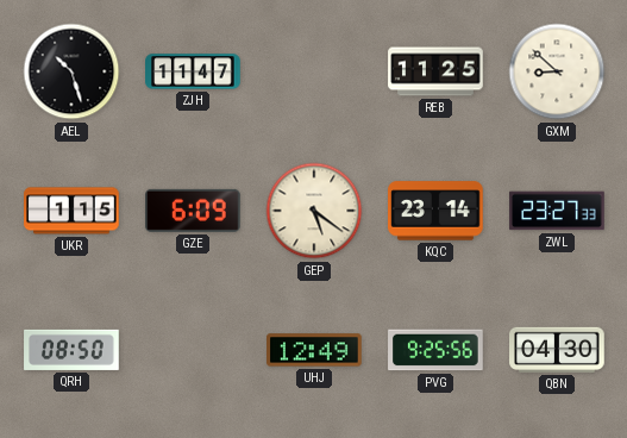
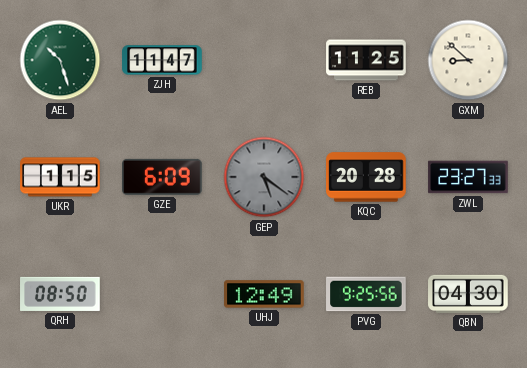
AEL dial: black -> green (60, 60)
GEP dial: cream -> grey (264, 177)
KQC: 23:14 -> 20:28 (366, 177)
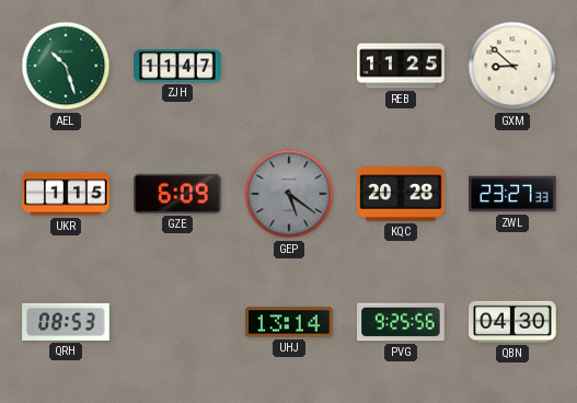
QRH: 08:50 -> 08:53 (66, 322)
UHJ: 12:49 -> 13:14 (289, 322)
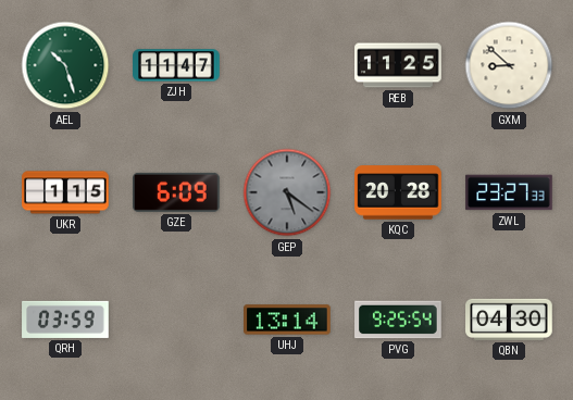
QRH: 08:53 -> 03:59 (65, 320)
PVG: 9:25:56 -> 9:25:54 (398, 320)
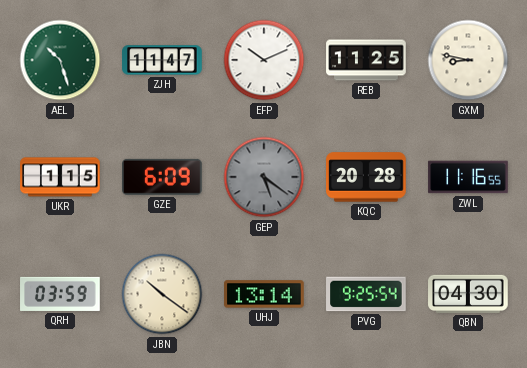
EFP: none -> 10:11 (264, 60)
GXM: 8:52 -> 8:47 (468, 60)
ZWL: 23:27 -> 11:16 (468, 177)
JBN: none -> 10:21 (162, 294)
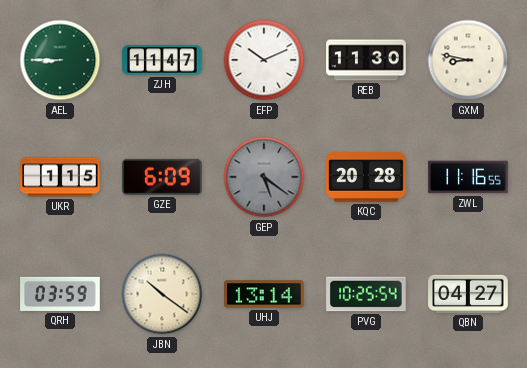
AEL: 10:27 -> 8:45 (60, 60)
REB: 11:25 -> 11:30 (366, 60)
PVG: 9:25 -> 10:25 (366, 294)
QBN: 04:30 -> 04:27 (468, 294)
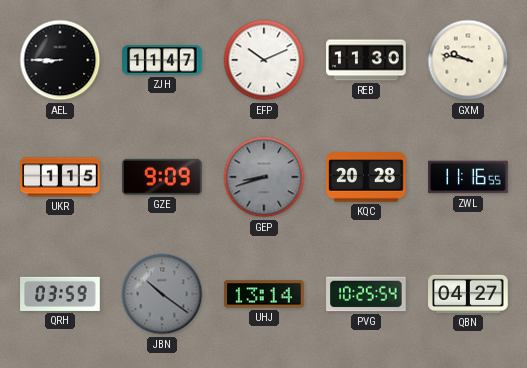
AEL dial: green -> black (60, 60)
GXM: 8:47 -> 9:47 (468, 60)
GZE: 6:09 -> 9:09 (163, 177)
GEP: 5:21 -> 8:42 (264, 177)
JBN dial: cream -> grey (162, 294)
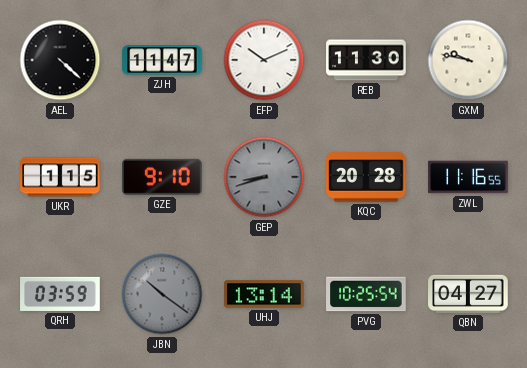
AEL: 8:45 -> 4:22 (60, 60)
GZE: 9:09 -> 9:10 (163, 177)
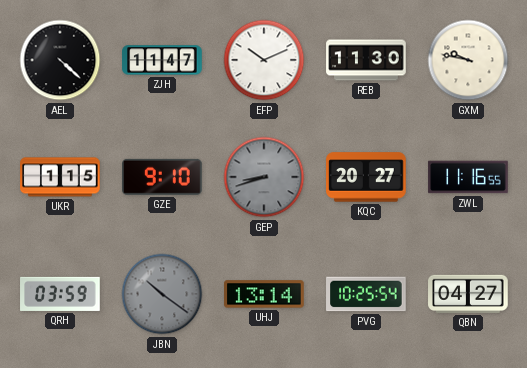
KQC: 20:28 -> 20:27 (366, 177)
